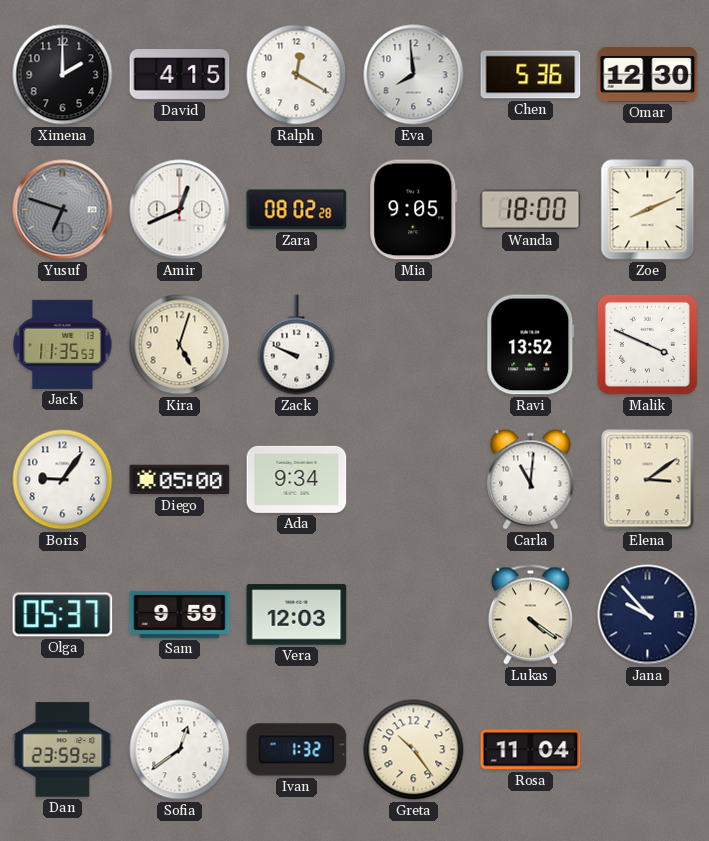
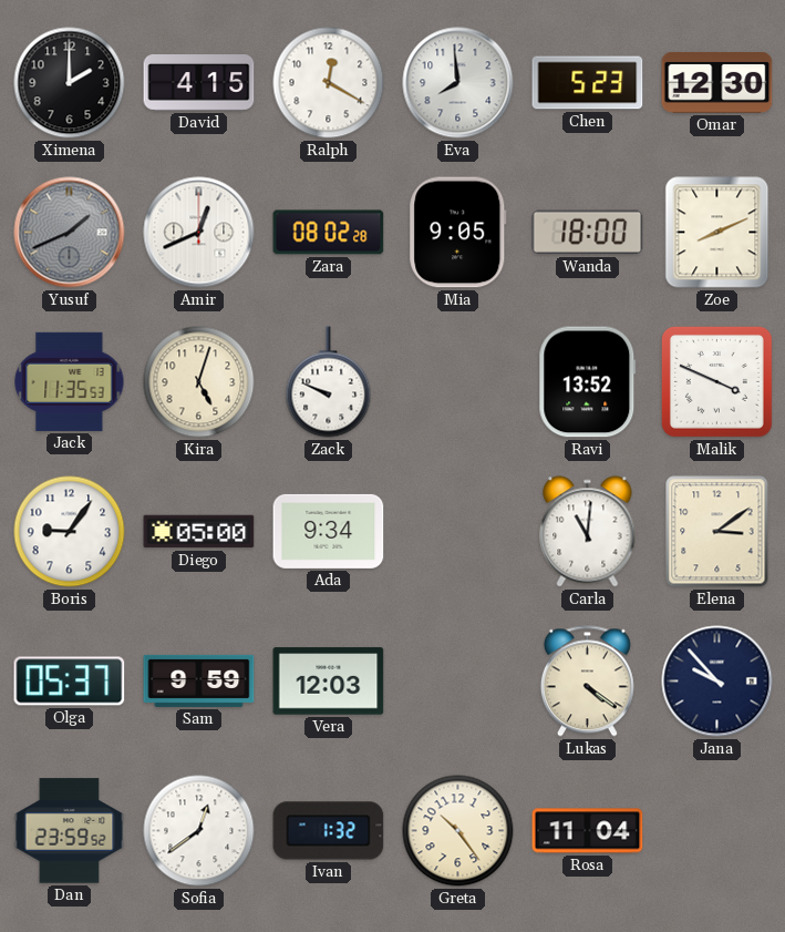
Chen: 5:36 -> 5:23 (588, 83)
Yusuf: 6:48 -> 1:41 (70, 233)
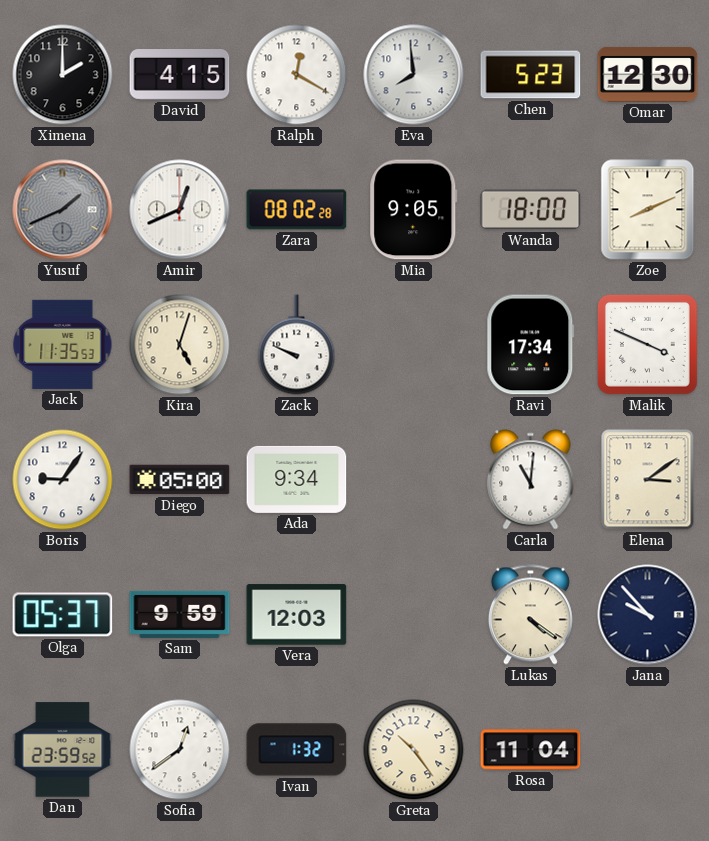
Ravi: 13:52 -> 17:34 (531, 345)
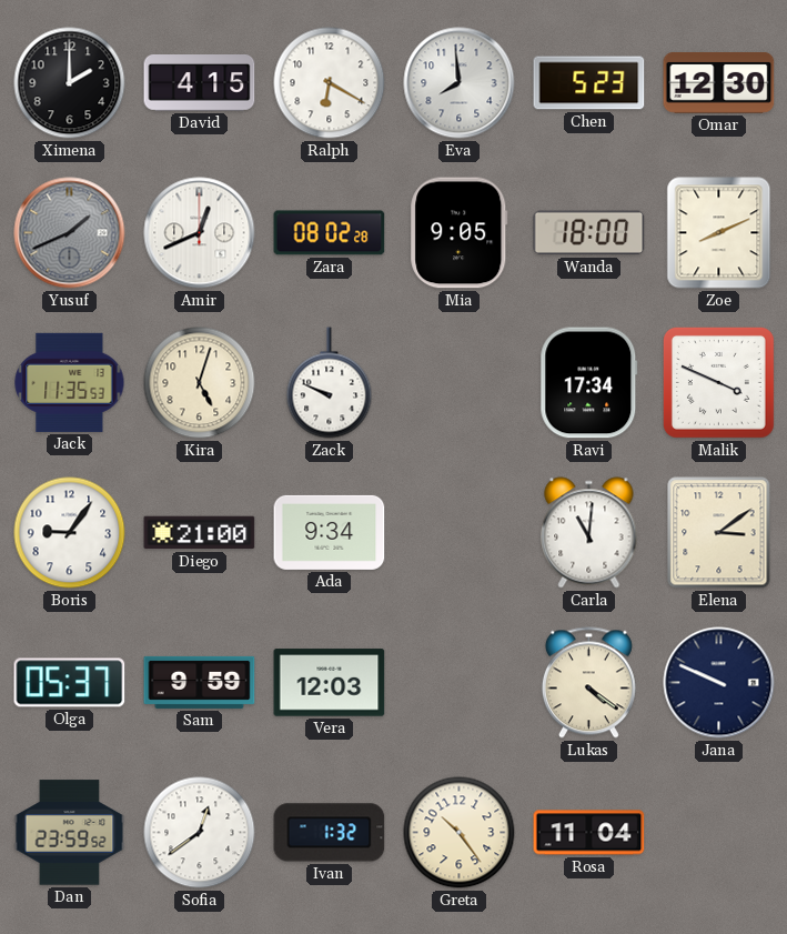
Ralph: 12:20 -> 6:20 (330, 83)
Diego: 05:00 -> 21:00 (200, 533)
Jana: 9:53 -> 9:49 (719, 683)
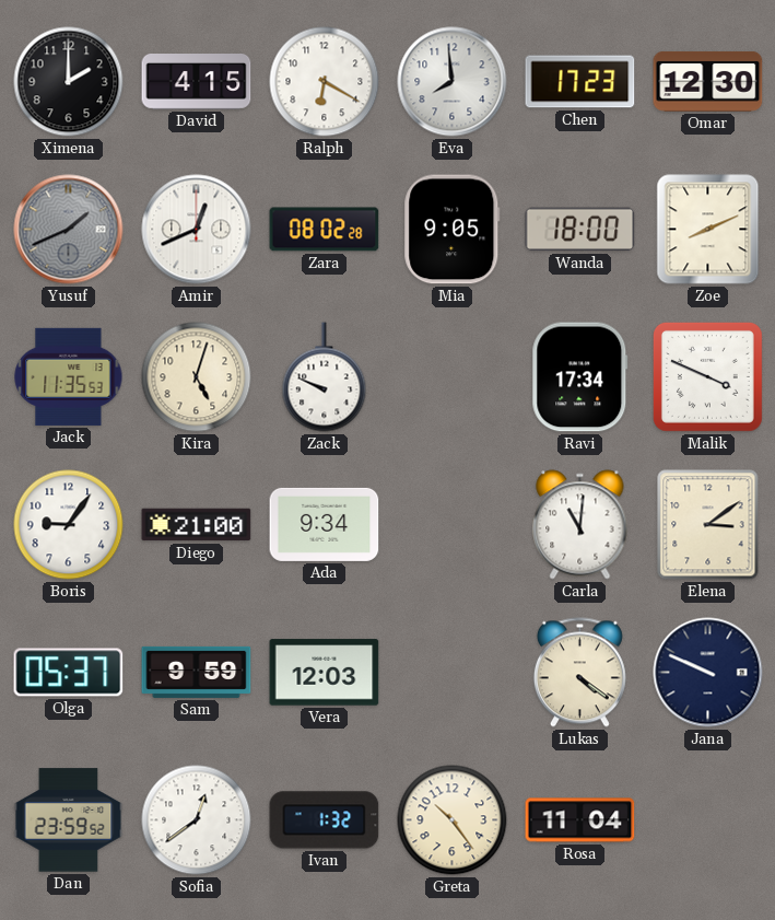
Chen: 5:23 -> 17:23 (580, 82)
